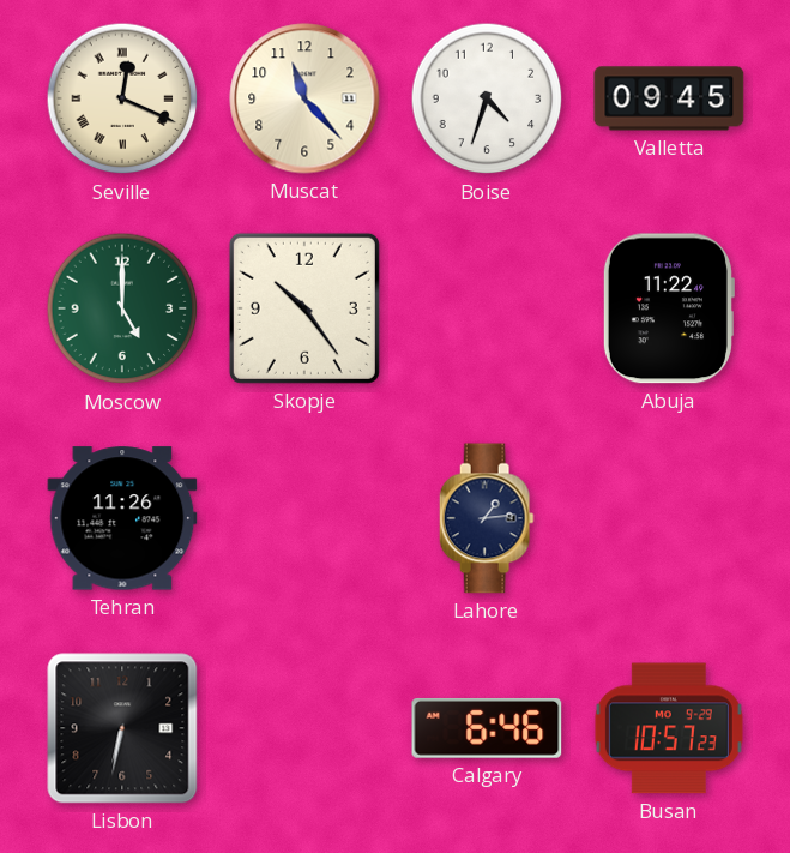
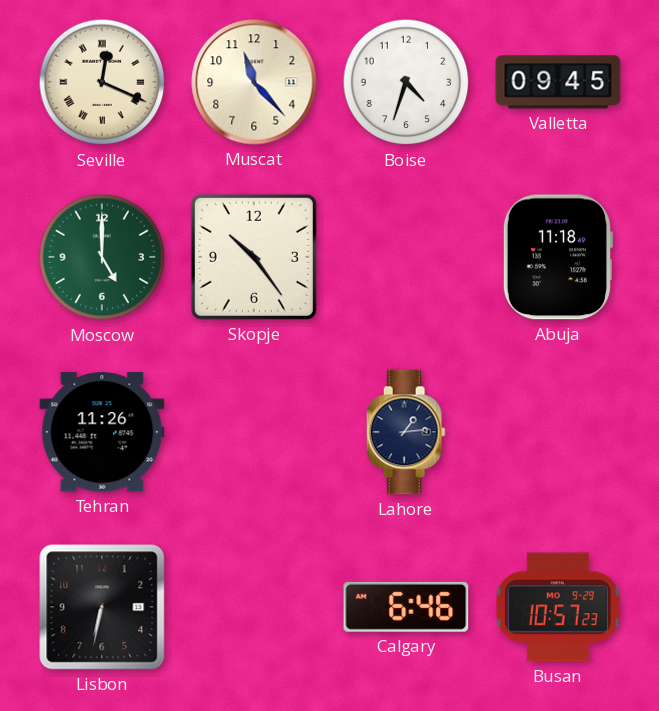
Abuja: 11:22 -> 11:18 (557, 257)
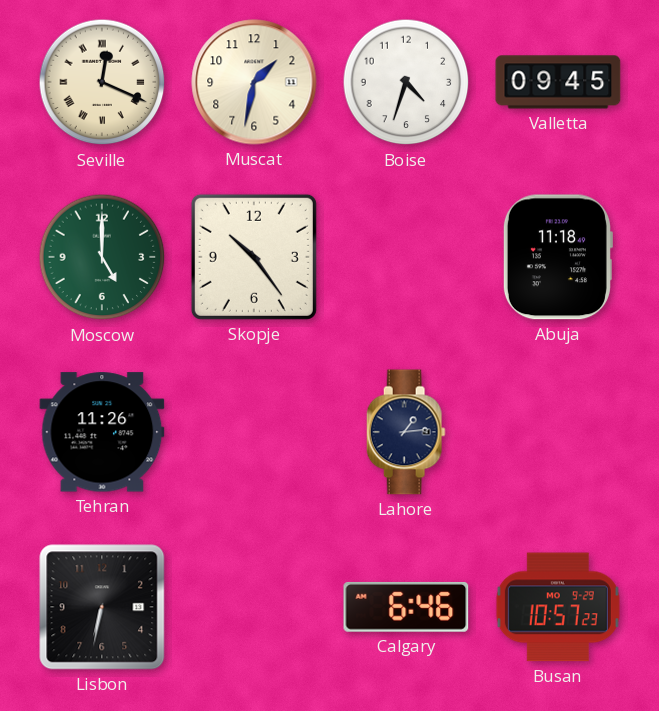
Muscat: 11:23 -> 1:32 (254, 82)
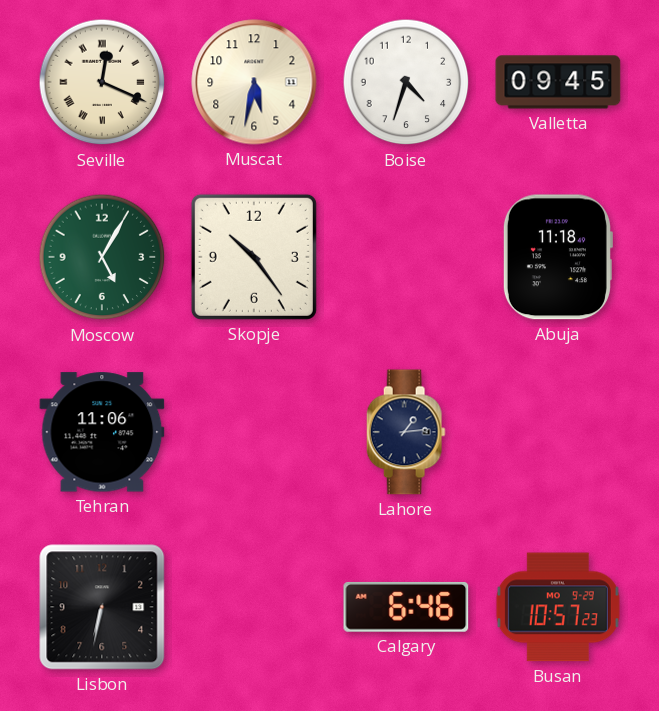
Muscat: 1:32 -> 5:32 (254, 82)
Moscow: 5:00 -> 5:05 (102, 257)
Tehran: 11:26 -> 11:06 (102, 432)
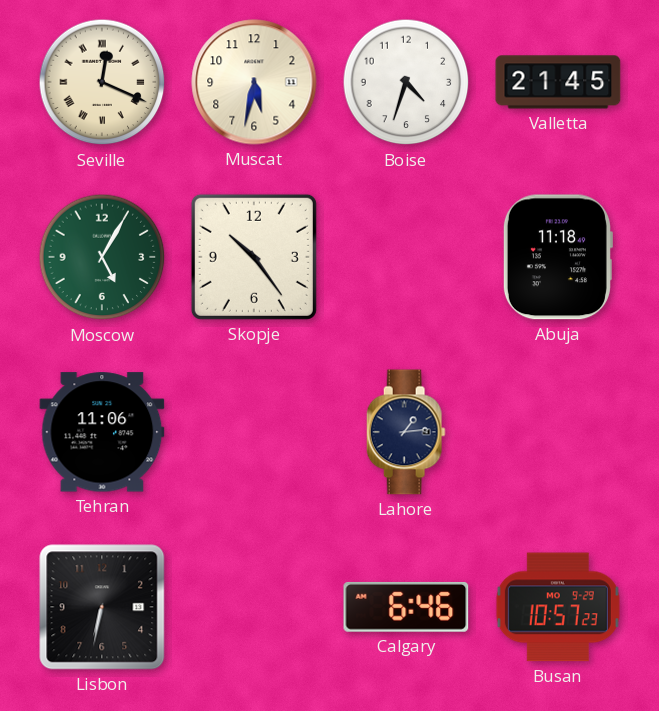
Valletta: 09:45 -> 21:45 (558, 82)
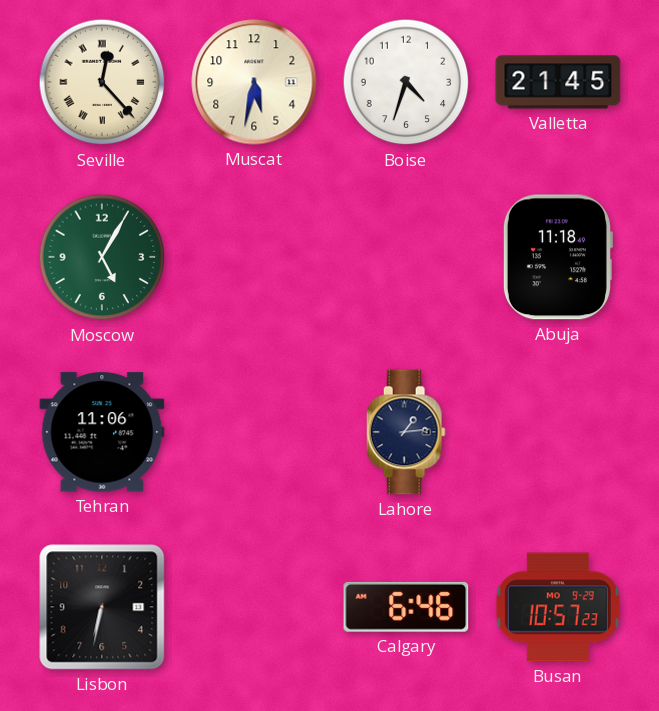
Seville: 12:19 -> 12:23 (102, 82)
Skopje: 10:24 -> none (254, 257)
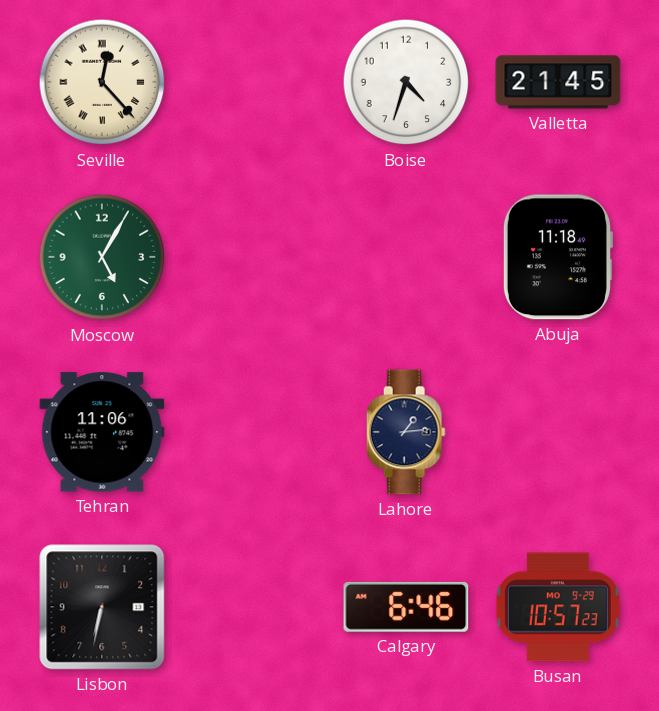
Muscat: 5:32 -> none (254, 82)
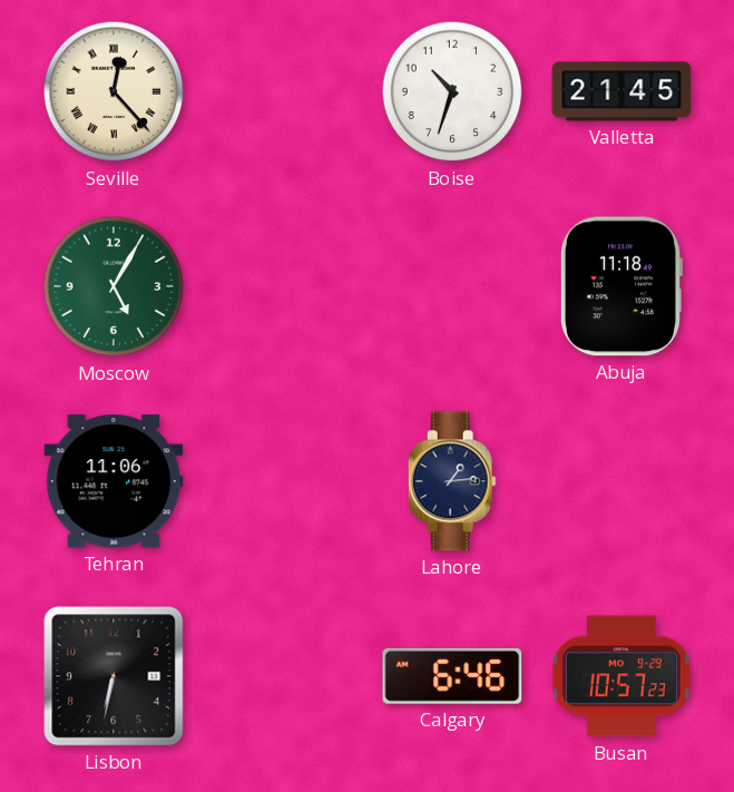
Boise: 4:33 -> 10:33 (452, 91)
